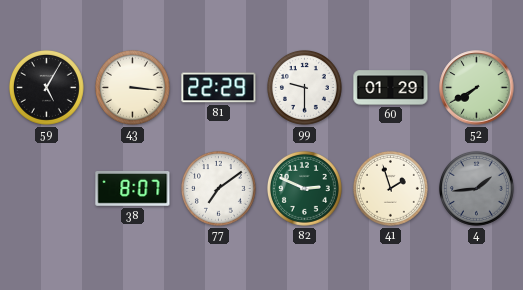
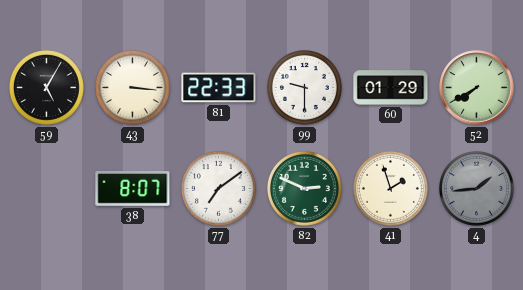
81: 22:29 -> 22:33 (219, 88)
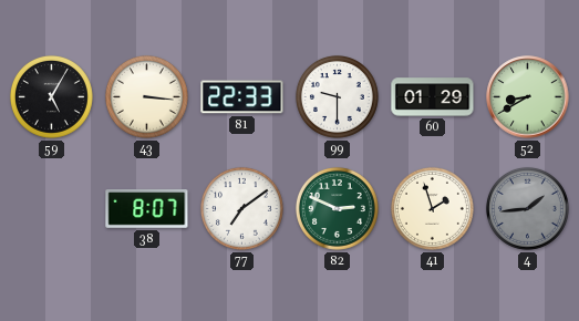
52: 7:40 -> 8:40 (528, 97)
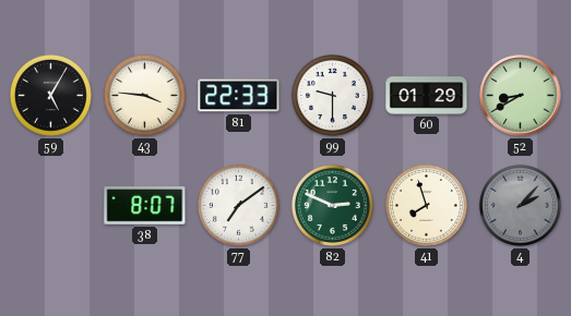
43: 3:16 -> 3:46 (144, 95)
41: 1:57 -> 7:57 (426, 205)
4: 1:44 -> 2:07 (520, 205)
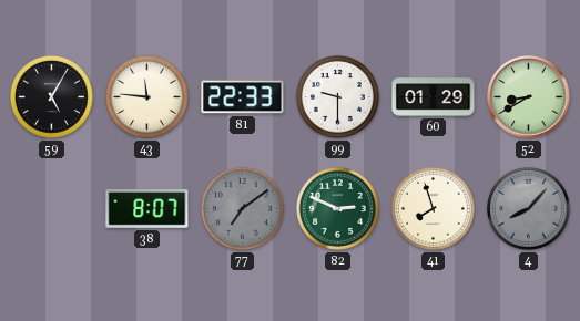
43: 3:46 -> 11:46 (146, 96)
77 dial: white -> grey (242, 208)
4: 2:07 -> 8:07 (528, 208)
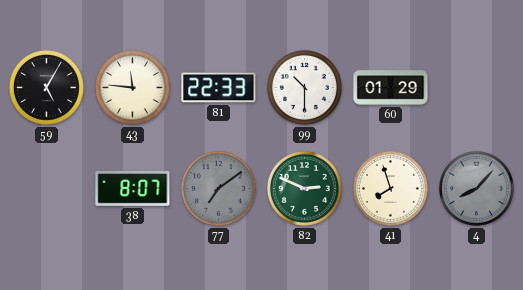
99: 9:30 -> 10:30 (304, 87)
52: 8:40 -> none (529, 97)
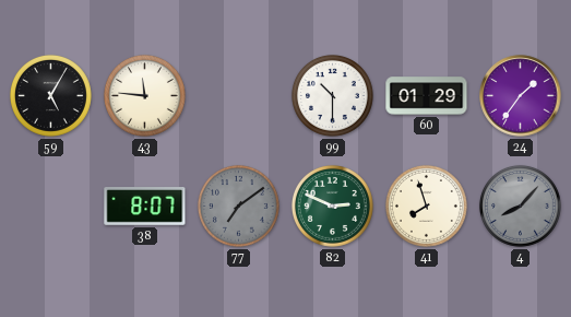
81: 22:33 -> none (219, 88)
24: none -> 1:36 (521, 96)
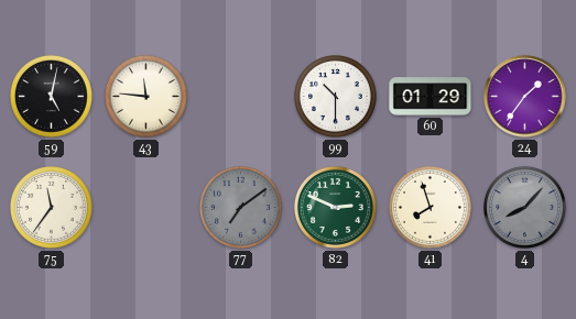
59: 5:05 -> 5:02 (51, 96)
75: none -> 11:36 (51, 207)
38: 8:07 -> none (145, 207)
